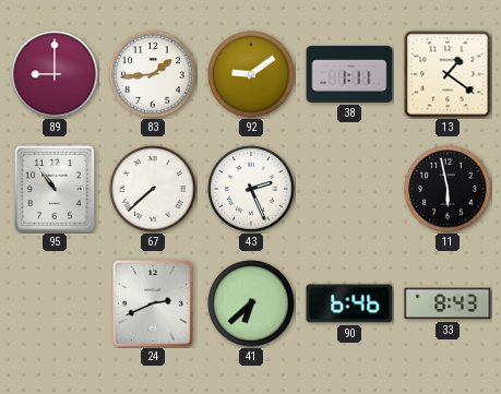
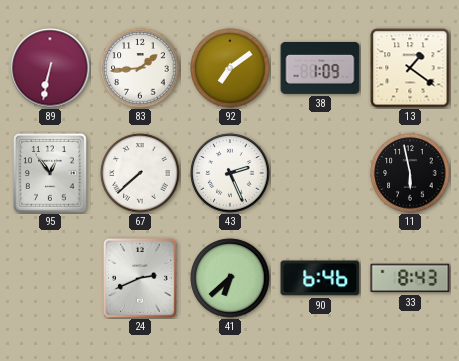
89: 9:00 -> 6:32 (50, 68)
92: 9:09 -> 7:09 (230, 68)
38: 1:11 -> 1:09 (320, 68)
95: 10:54 -> 12:54 (51, 174)
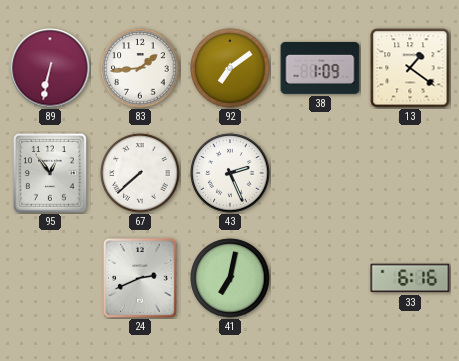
11: 5:58 -> none (410, 173)
41: 6:38 -> 7:02 (230, 278)
90: 6:46 -> none (320, 278)
33: 8:43 -> 6:16 (410, 278)
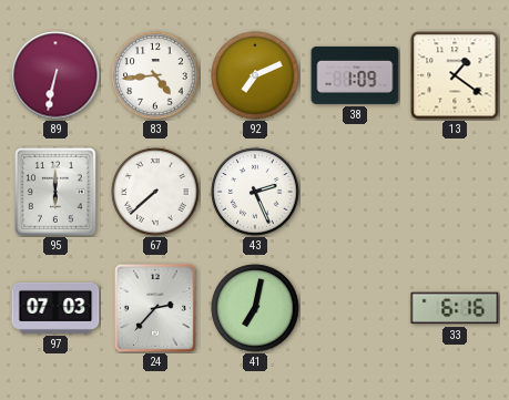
83: 1:44 -> 4:44 (155, 75)
92: 7:09 -> 7:11 (255, 75)
95: 12:54 -> 6:00 (57, 193)
97: none -> 07:03 (55, 308)
24: 2:41 -> 2:37 (156, 309)
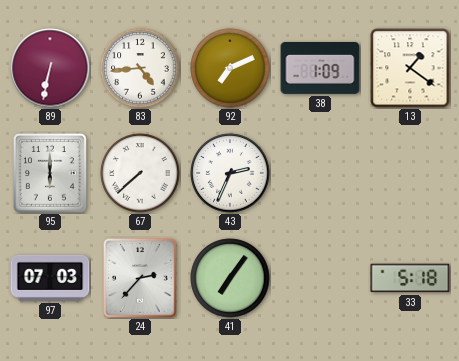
43: 2:26 -> 2:34 (230, 173)
41: 7:02 -> 7:06 (230, 278)
33: 6:16 -> 5:18 (410, 278)
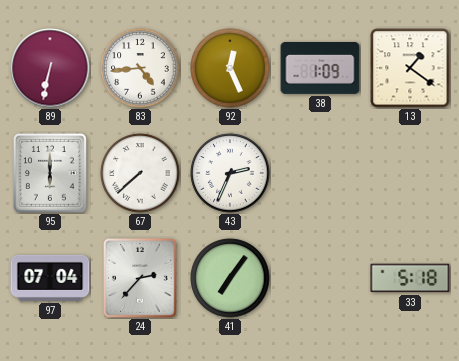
92: 7:11 -> 12:26 (230, 68)
97: 07:03 -> 07:04 (50, 278)
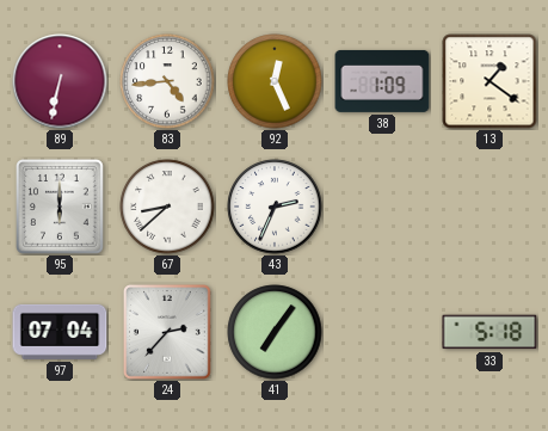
67: 7:38 -> 8:38 (167, 207)
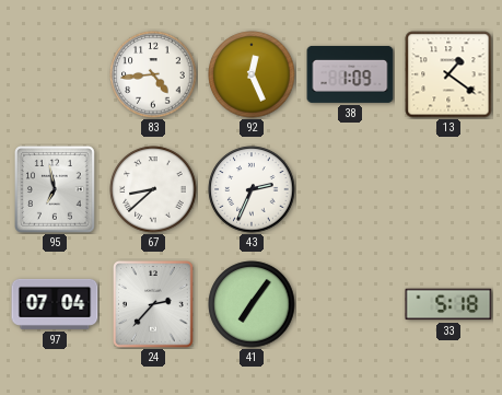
89: 6:32 -> none (60, 81)
95: 6:00 -> 6:58 (56, 190)
